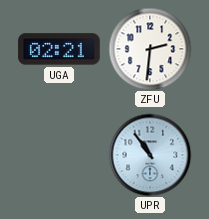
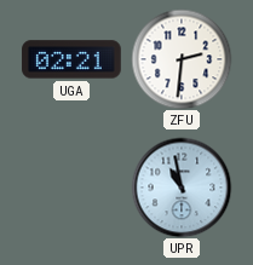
UPR: 10:54 -> 10:58 (182, 188)
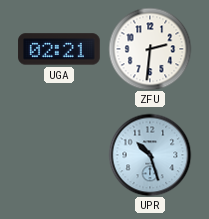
UPR: 10:58 -> 10:27 (150, 155)
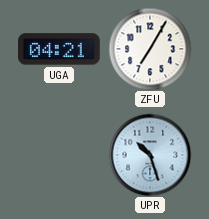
UGA: 02:21 -> 04:21 (59, 49)
ZFU: 2:31 -> 7:05 (150, 49)
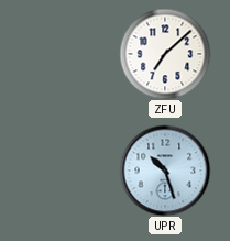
UGA: 04:21 -> none (59, 49)
ZFU: 7:05 -> 7:08 (165, 54)
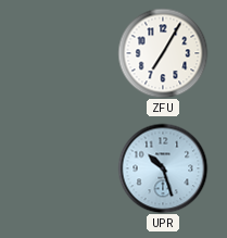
ZFU: 7:08 -> 7:05 (163, 53)
